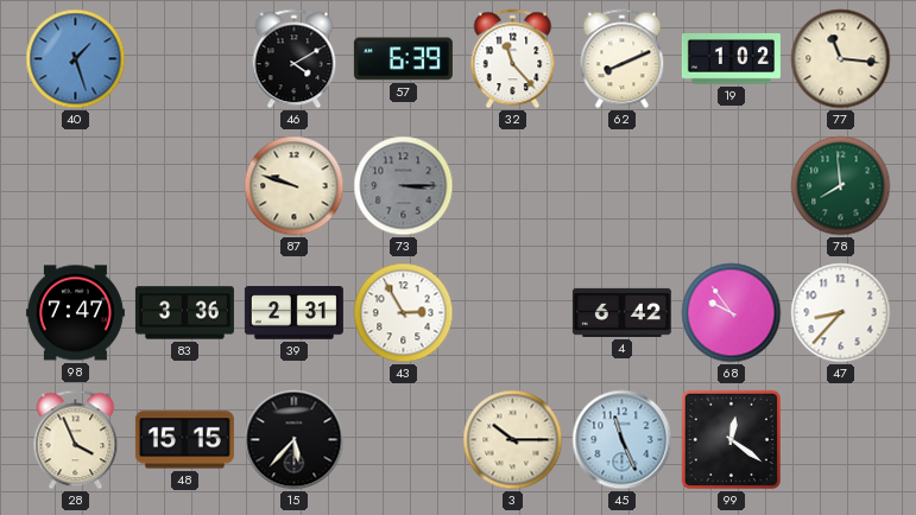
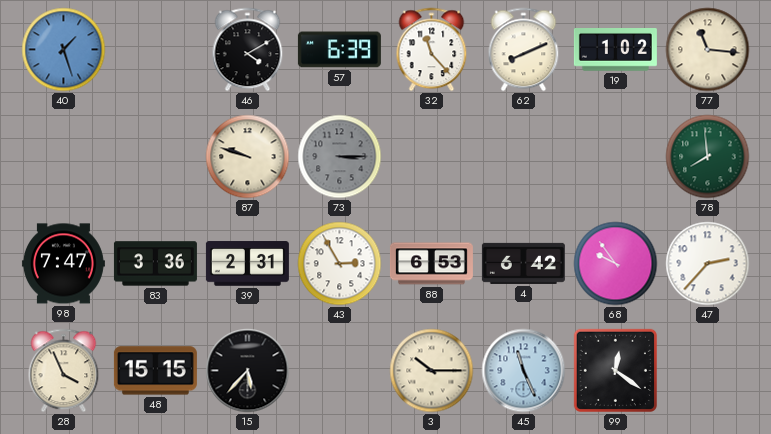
88: none -> 6:53 (431, 264)
47: 8:37 -> 2:37 (708, 264)
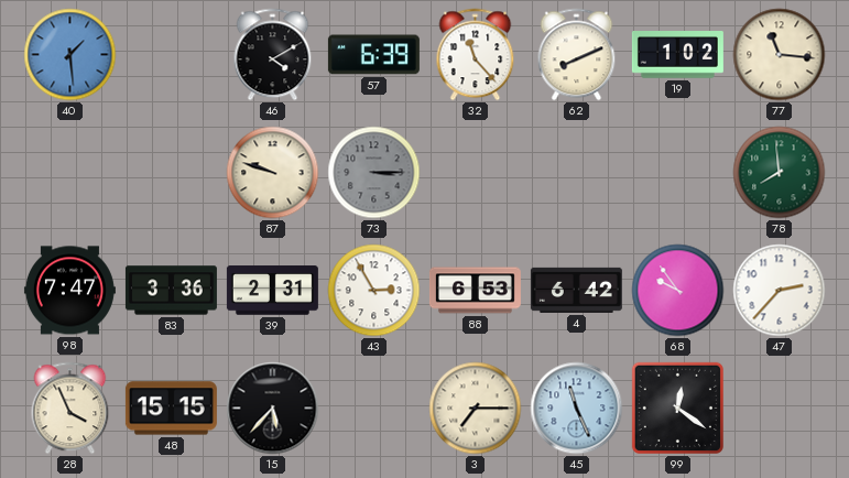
40: 1:27 -> 1:29 (70, 55)
3: 10:15 -> 7:15 (476, 409)
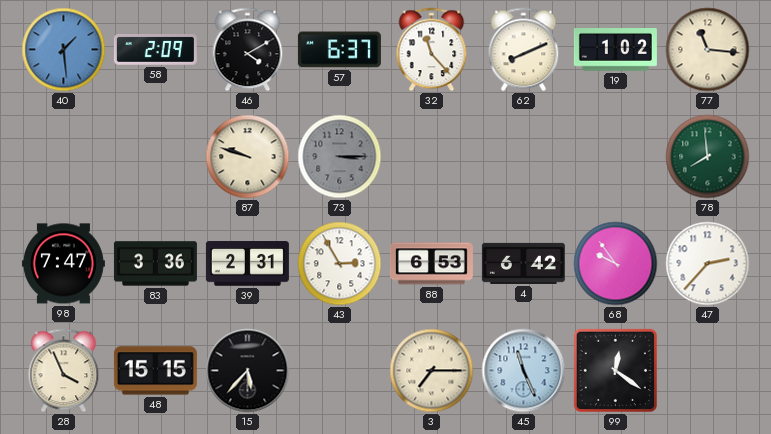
58: none -> 2:09 (155, 50)
57: 6:39 -> 6:37 (339, 50)
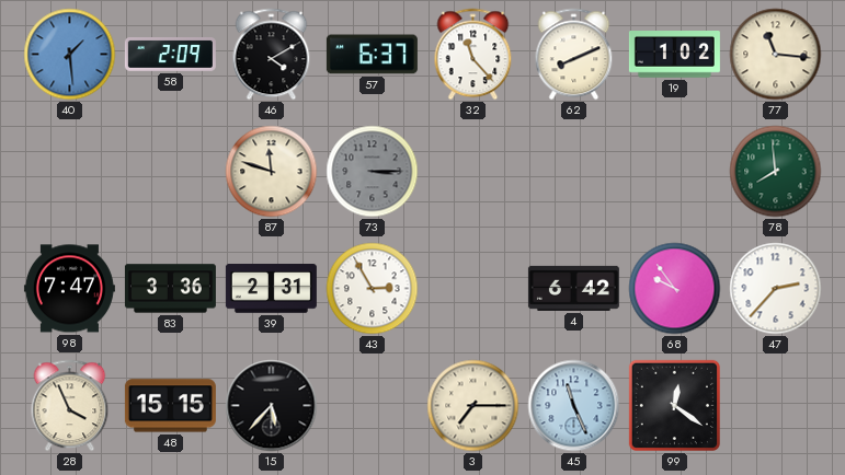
87: 9:48 -> 11:48 (272, 172)
88: 6:53 -> none (431, 264)
